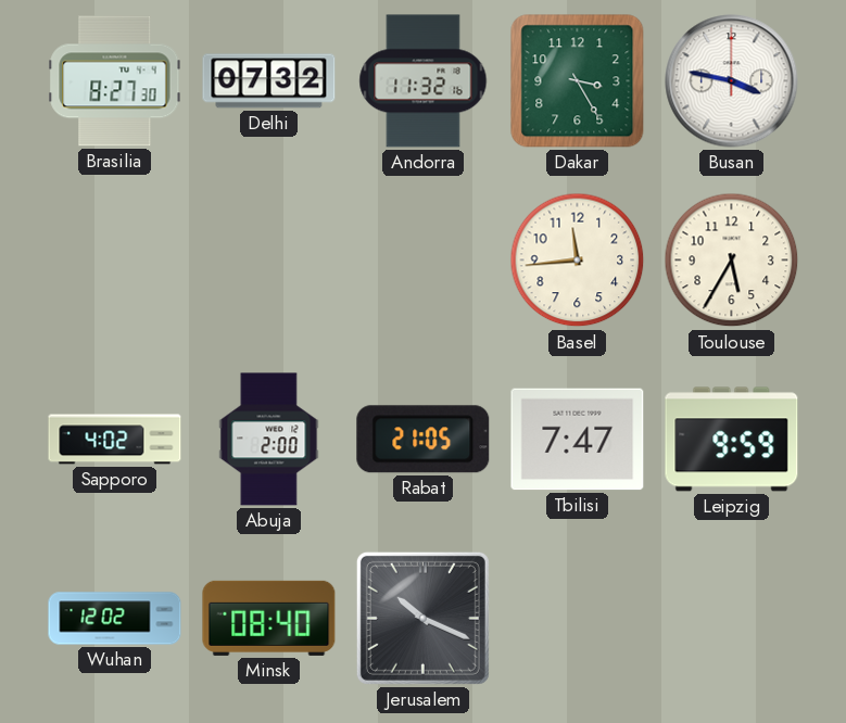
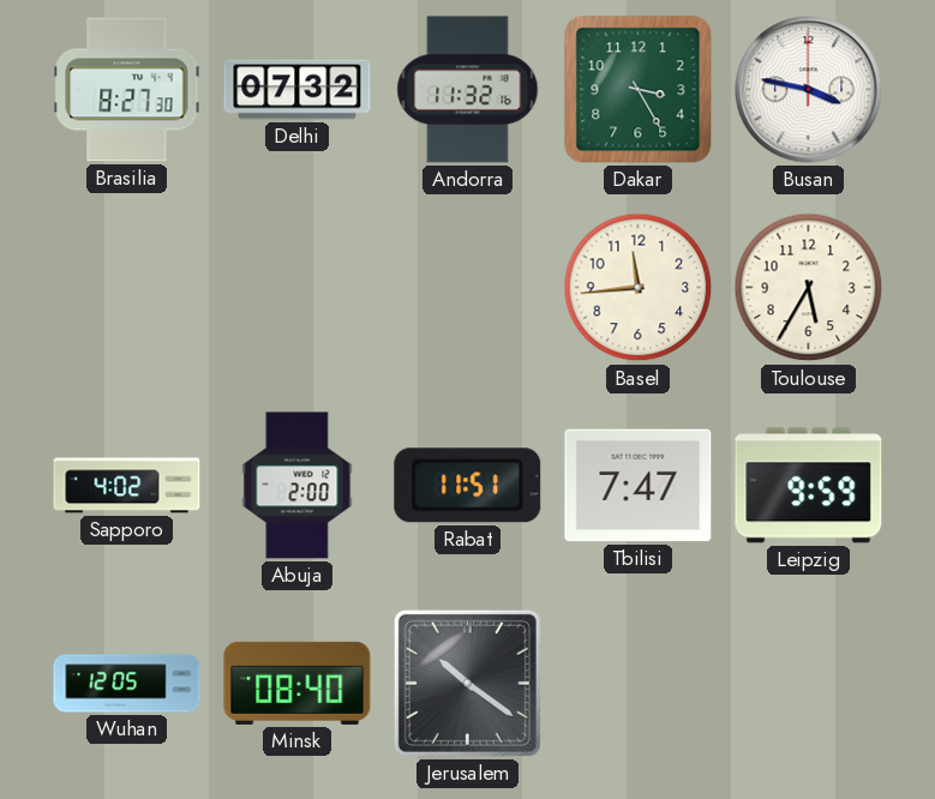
Rabat: 21:05 -> 11:51 (468, 486)
Wuhan: 12:02 -> 12:05 (127, 684)
Jerusalem: 10:19 -> 10:21 (467, 683)
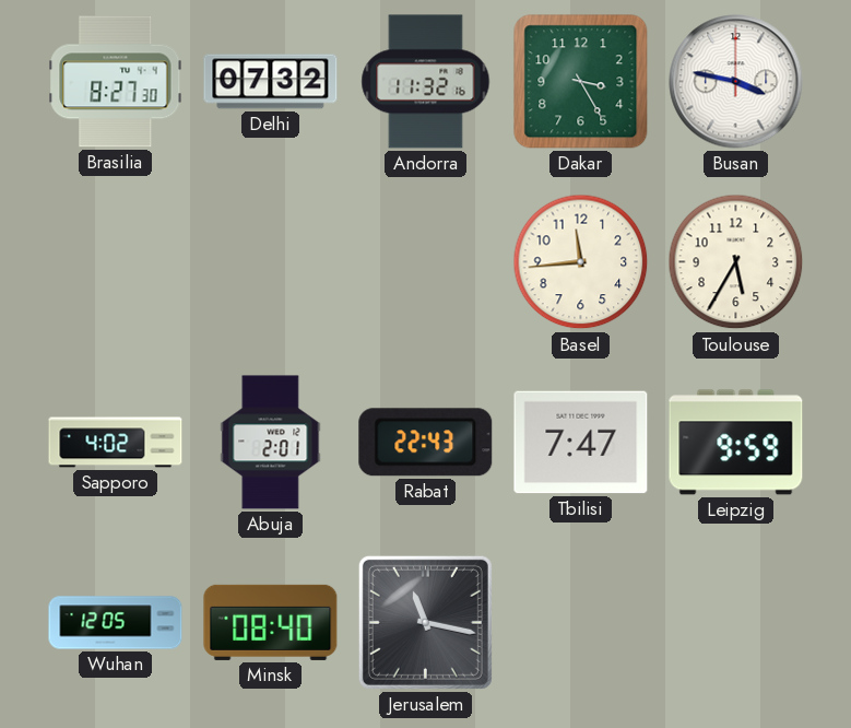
Abuja: 2:00 -> 2:01 (271, 443)
Rabat: 11:51 -> 22:43 (426, 443)
Jerusalem: 10:21 -> 11:17 (425, 622)
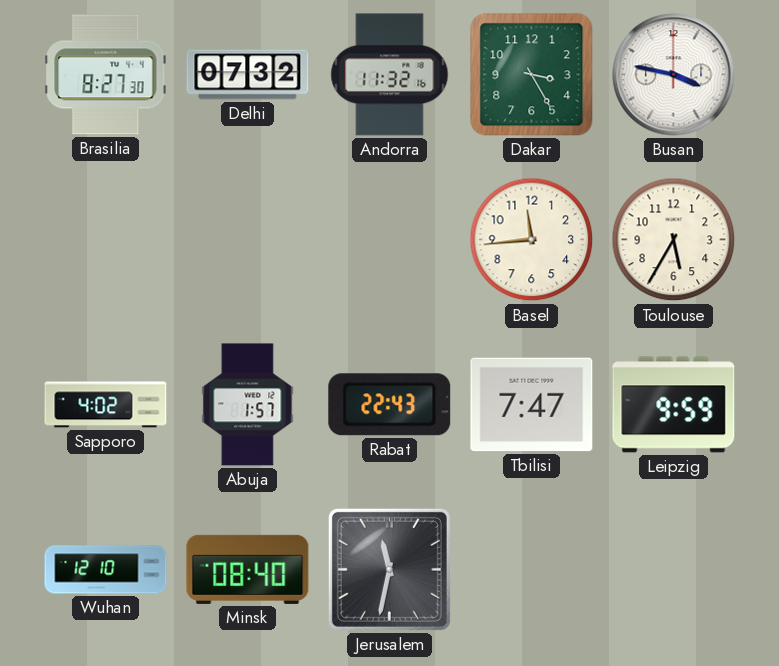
Abuja: 2:01 -> 1:57 (248, 405)
Wuhan: 12:05 -> 12:10 (106, 570)
Jerusalem: 11:17 -> 11:32 (389, 569)
